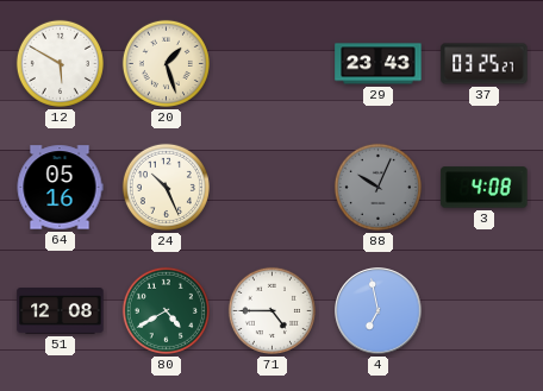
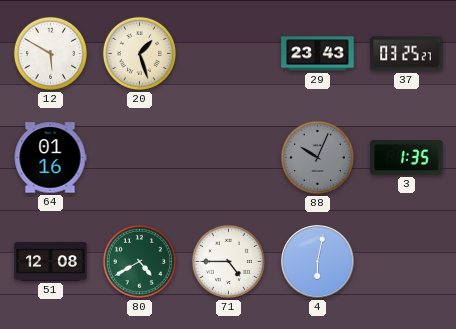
64: 05:16 -> 01:16 (50, 158)
24: 10:26 -> none (166, 187)
3: 4:08 -> 1:35 (407, 158)
4: 6:58 -> 6:02 (318, 262)
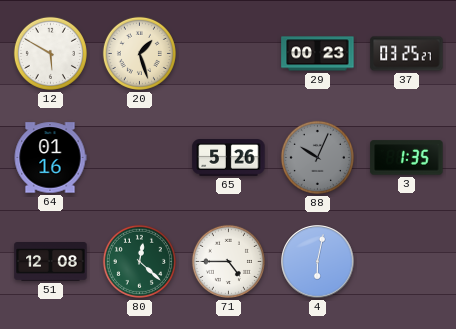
29: 23:43 -> 00:23 (318, 54)
65: none -> 5:26 (229, 158)
80: 4:40 -> 12:22 (139, 261)
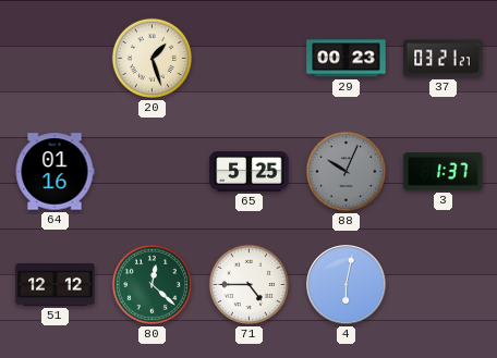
12: 5:50 -> none (50, 53)
37: 03:25 -> 03:21 (444, 59)
65: 5:26 -> 5:25 (250, 172)
3: 1:35 -> 1:37 (444, 172)
51: 12:08 -> 12:12 (56, 285)
